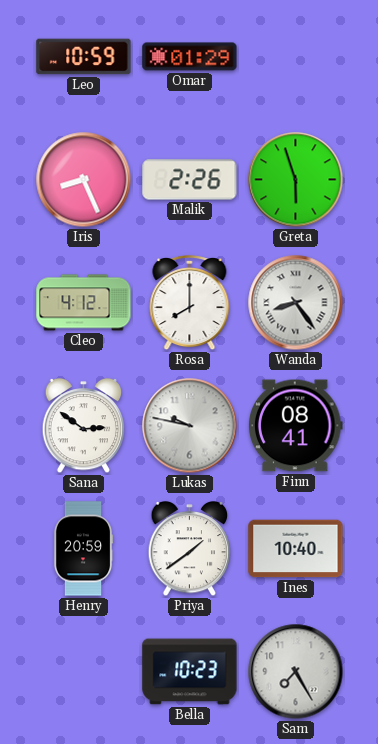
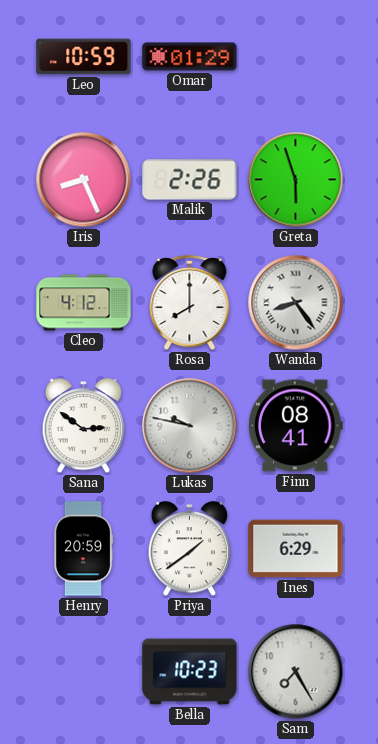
Ines: 10:40 -> 6:29 (296, 549)
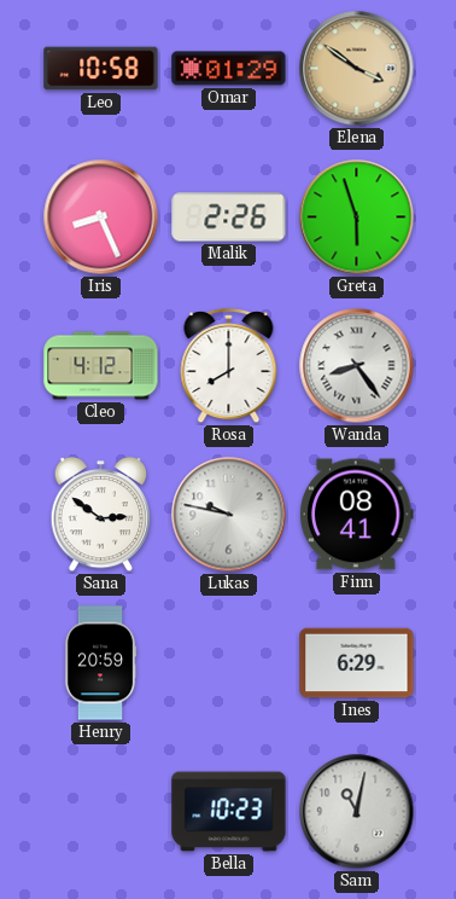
Leo: 10:59 -> 10:58 (101, 69)
Elena: none -> 3:51 (357, 69)
Priya: 1:39 -> none (190, 549)
Sam: 7:25 -> 11:02 (357, 812)
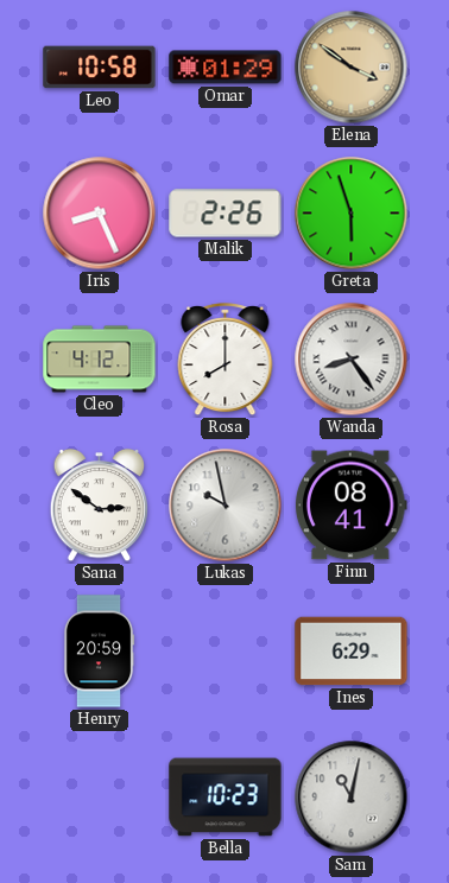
Lukas: 9:47 -> 9:58 (226, 506)
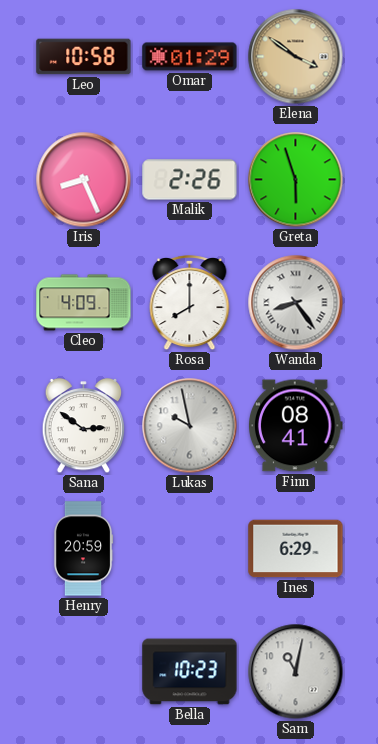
Cleo: 4:12 -> 4:09 (84, 303)
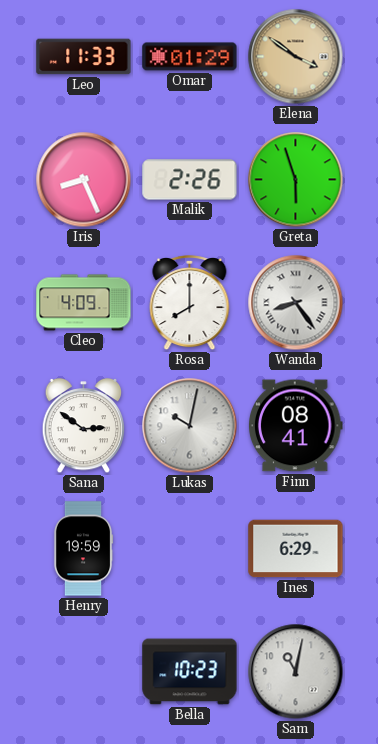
Leo: 10:58 -> 11:33 (84, 57)
Lukas: 9:58 -> 10:02 (190, 426)
Henry: 20:59 -> 19:59 (83, 549)
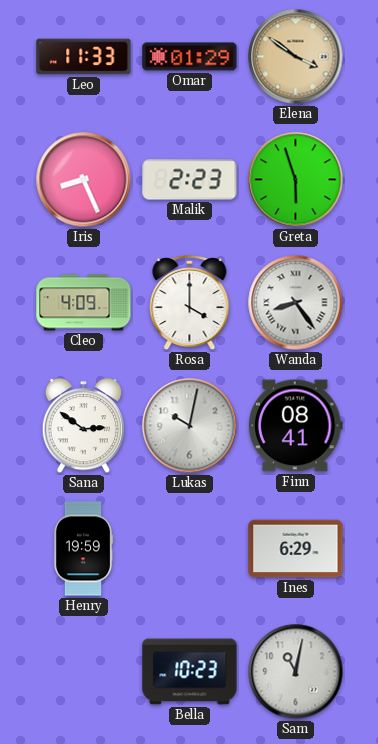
Malik: 2:26 -> 2:23 (190, 180)
Rosa: 8:00 -> 4:00 (190, 304)
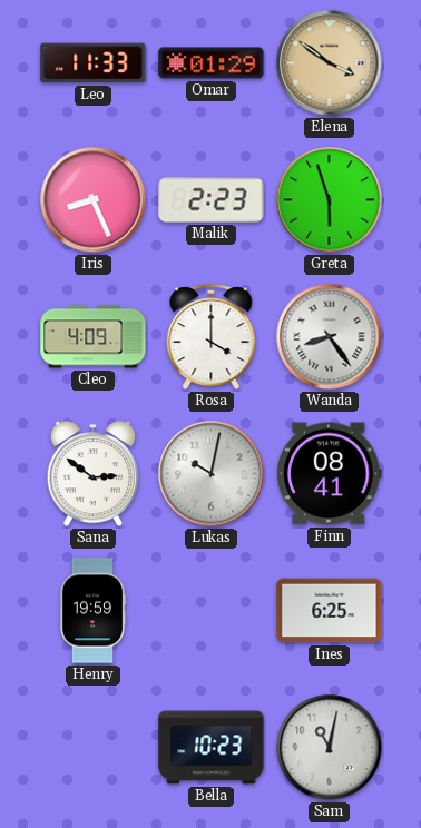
Ines: 6:29 -> 6:25 (330, 611)
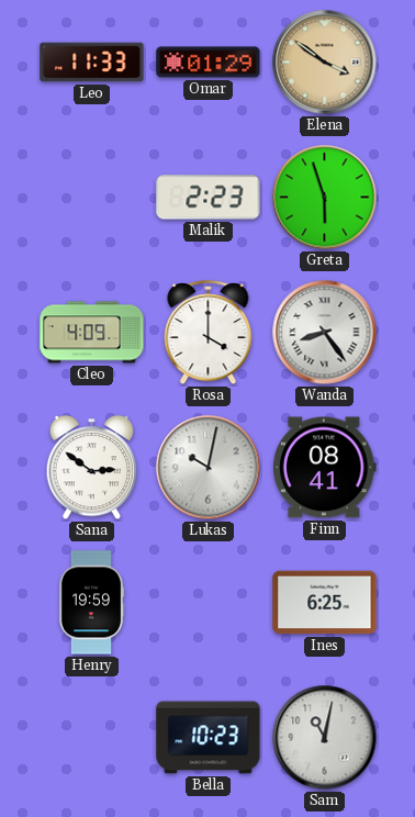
Iris: 8:26 -> none (94, 200)
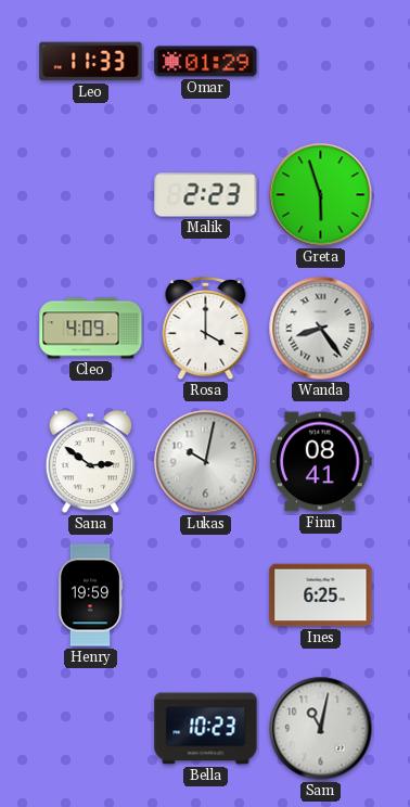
Elena: 3:51 -> none (325, 63)
